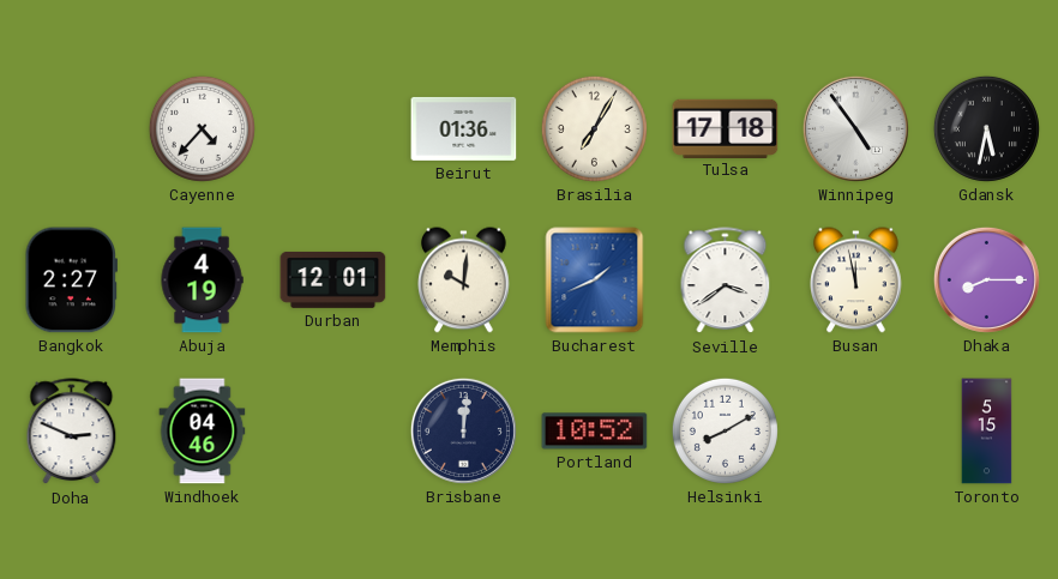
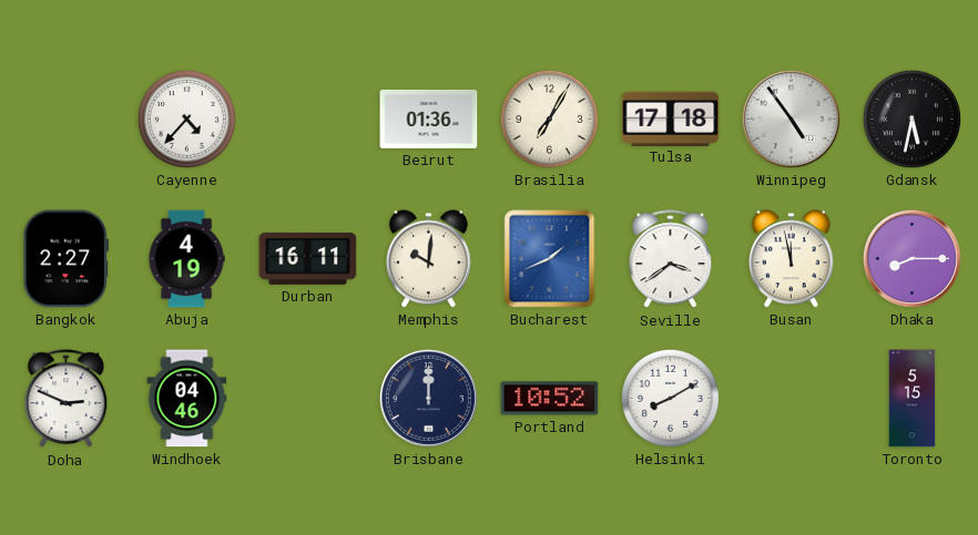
Durban: 12:01 -> 16:11 (308, 259)
Brisbane: 12:01 -> 12:00 (428, 398)
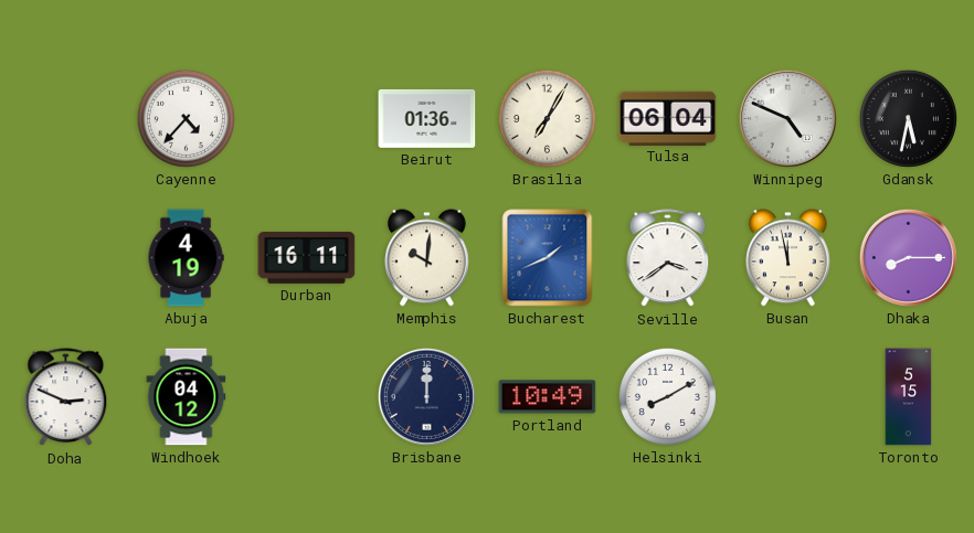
Tulsa: 17:18 -> 06:04 (668, 118)
Winnipeg: 4:54 -> 4:49 (787, 118)
Bangkok: 2:27 -> none (65, 259)
Windhoek: 04:46 -> 04:12 (187, 397)
Portland: 10:52 -> 10:49 (548, 397)
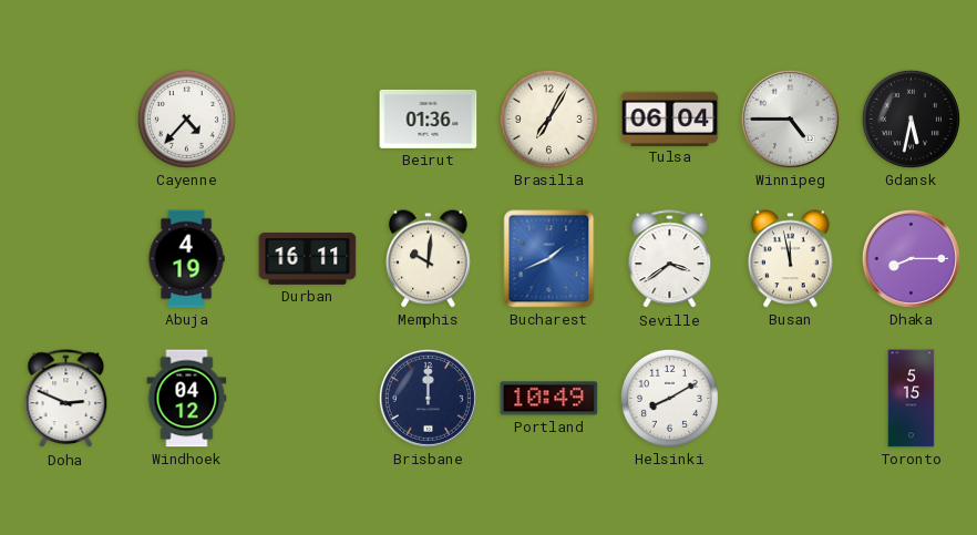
Winnipeg: 4:49 -> 4:45 (790, 119)
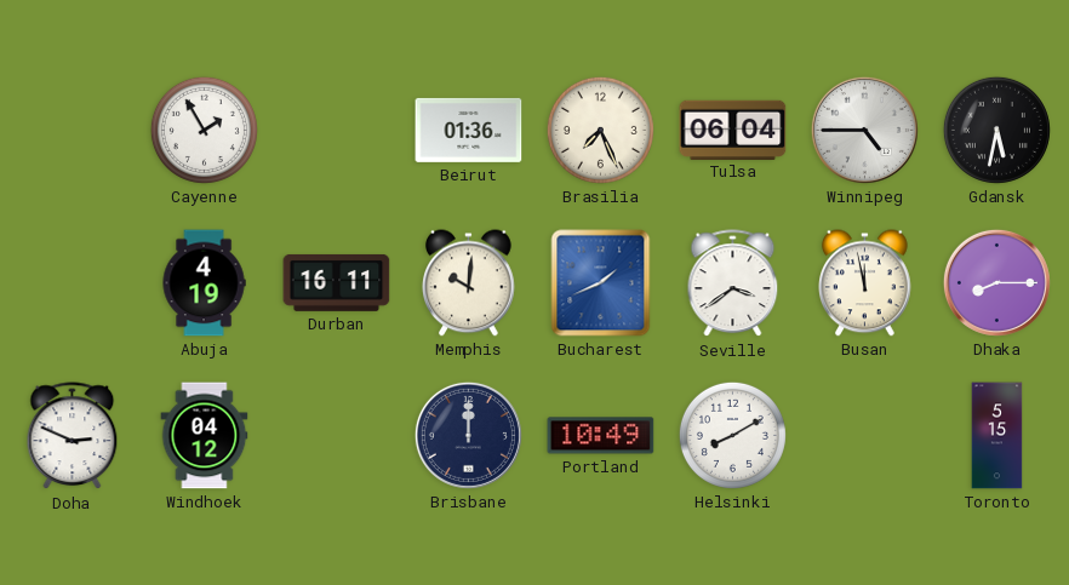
Cayenne: 4:37 -> 1:55 (204, 130)
Brasilia: 7:05 -> 7:26 (600, 130)
